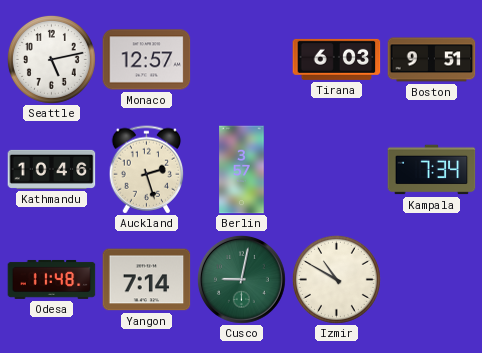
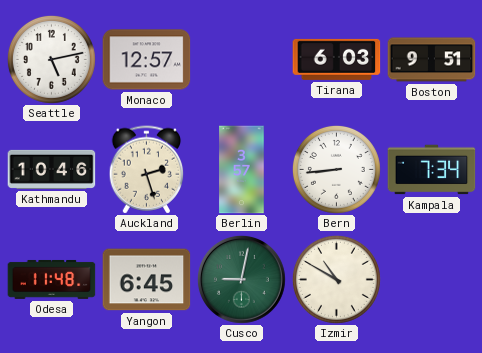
Bern: none -> 8:44 (336, 169)
Yangon: 7:14 -> 6:45 (147, 280)
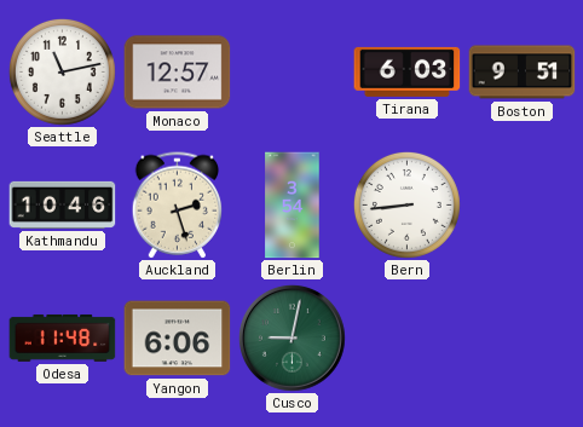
Seattle: 5:13 -> 11:13 (62, 71)
Berlin: 3:57 -> 3:54 (293, 206)
Kampala: 7:34 -> none (432, 170)
Yangon: 6:45 -> 6:06 (178, 339)
Izmir: 10:50 -> none (336, 279)
